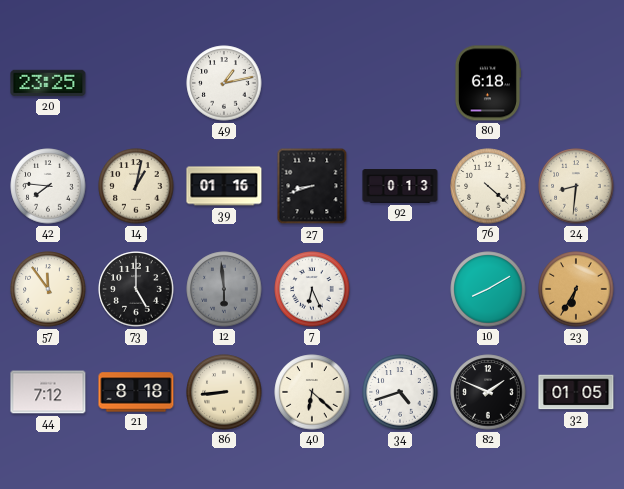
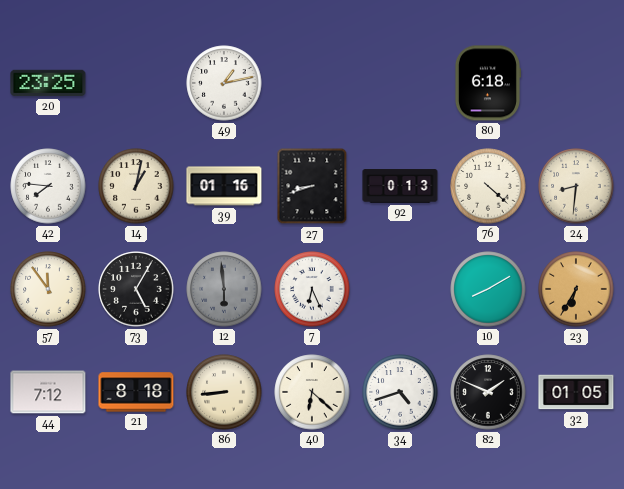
73: 5:00 -> 5:05 (136, 289)
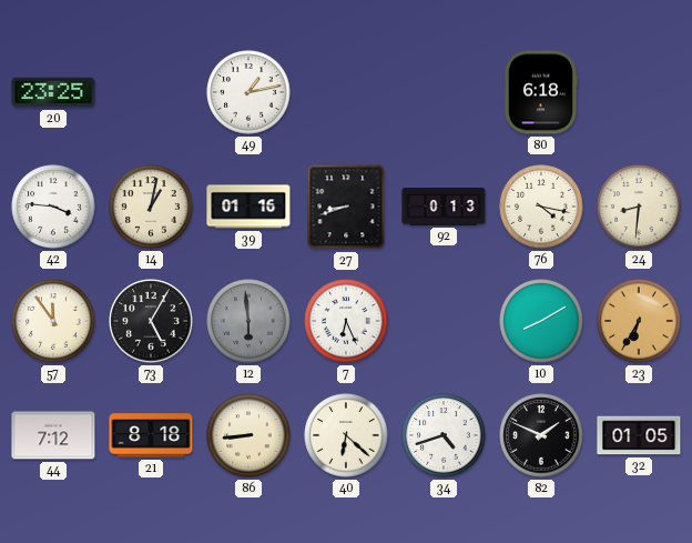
42: 7:46 -> 3:46 (53, 207)
76: 4:22 -> 4:17 (541, 207)
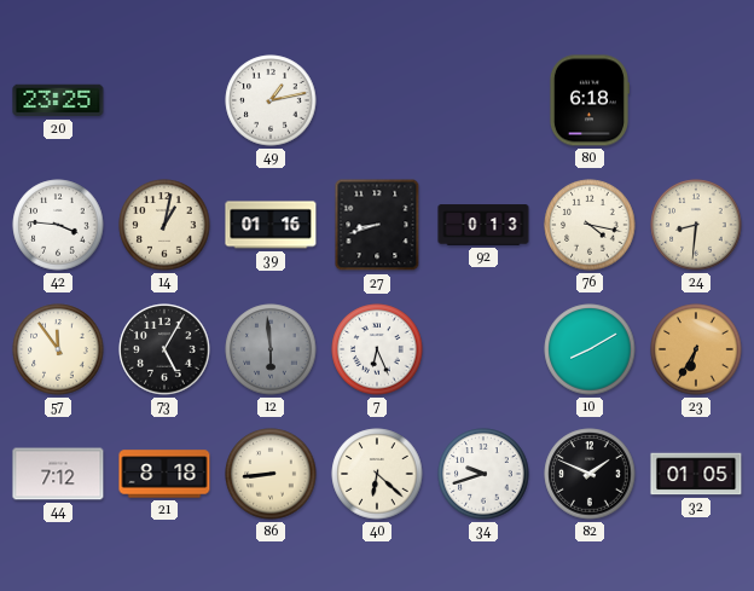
34: 4:42 -> 9:42 (483, 474)
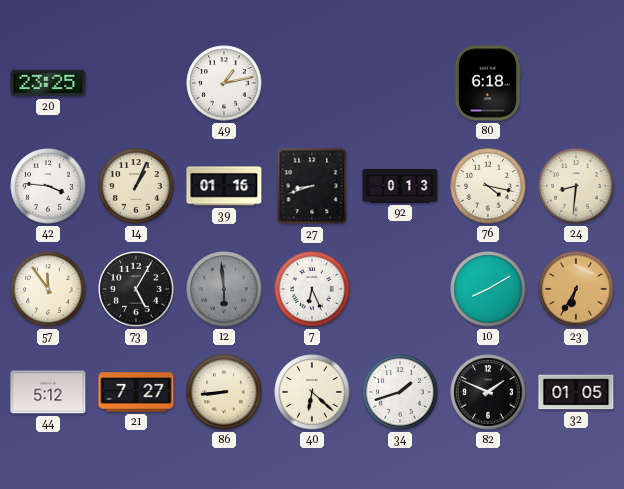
14: 1:02 -> 1:04 (136, 186)
44: 7:12 -> 5:12 (48, 392)
21: 8:18 -> 7:27 (136, 392)
34: 9:42 -> 1:42 (400, 392)
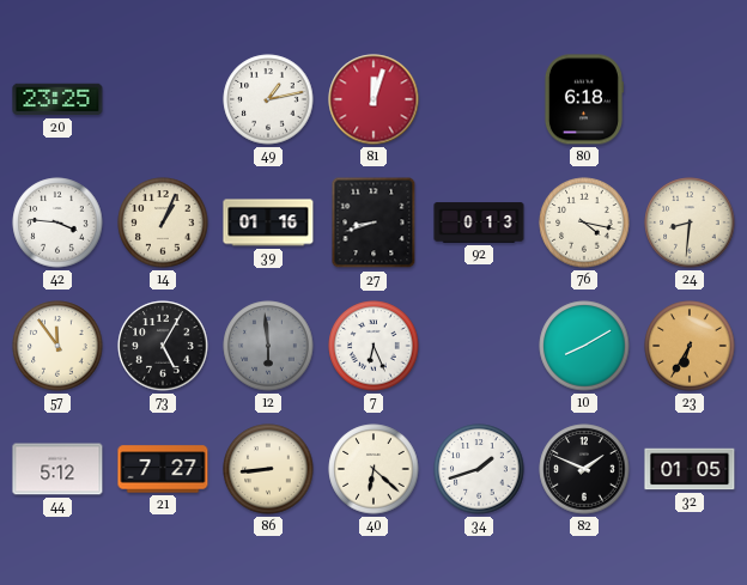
81: none -> 12:03 (373, 99)
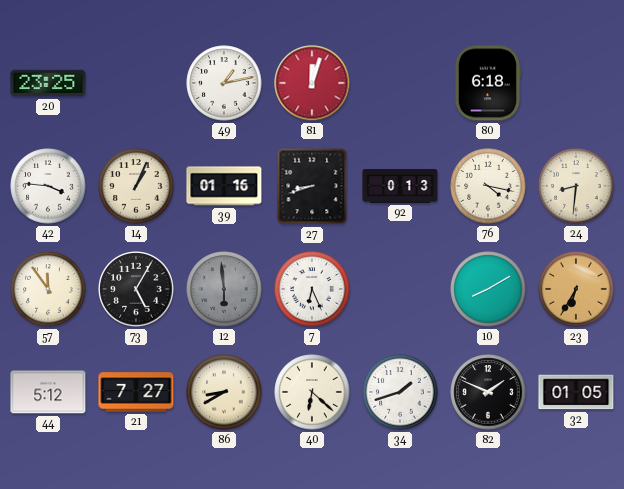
86: 8:44 -> 8:40 (224, 392)
